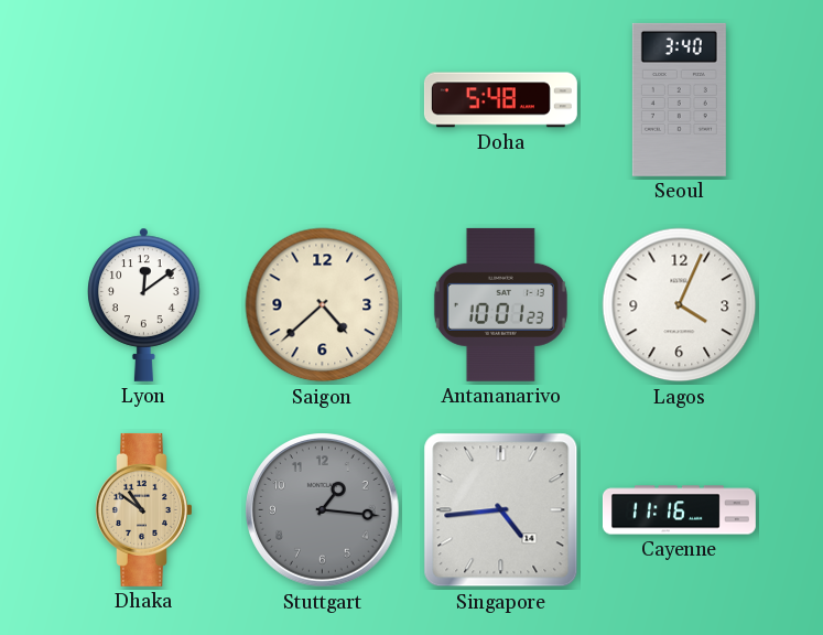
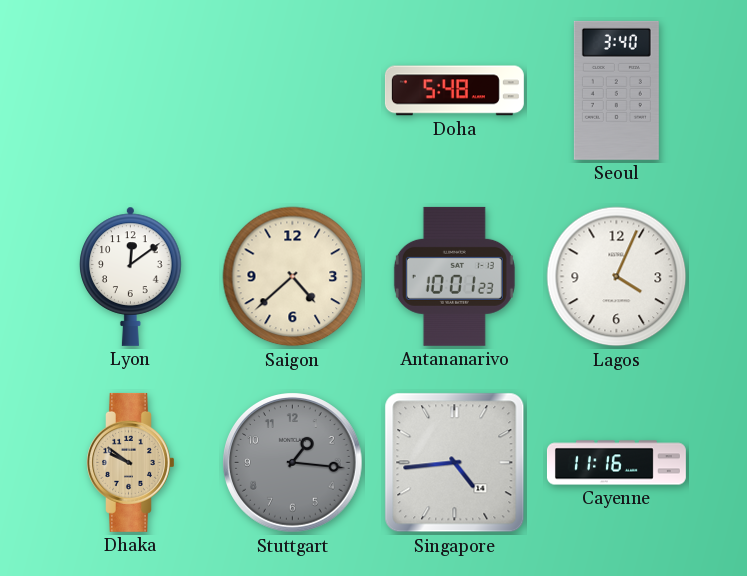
Dhaka: 10:51 -> 9:51 (131, 462)
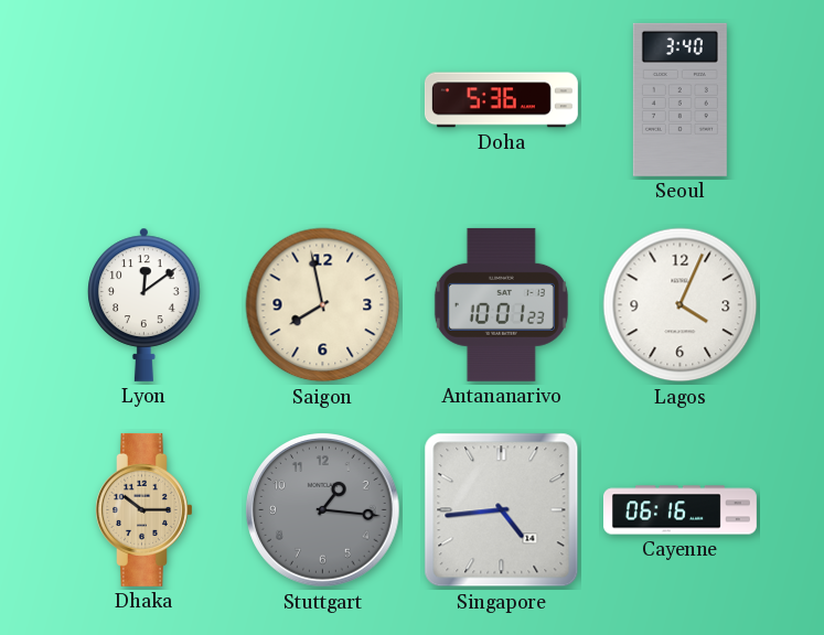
Doha: 5:48 -> 5:36 (501, 100)
Saigon: 4:38 -> 7:58 (323, 305)
Dhaka: 9:51 -> 10:15 (145, 509)
Cayenne: 11:16 -> 06:16 (679, 510)
